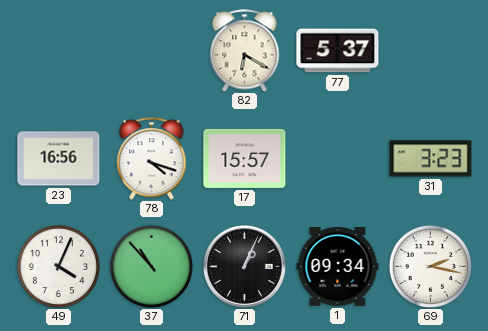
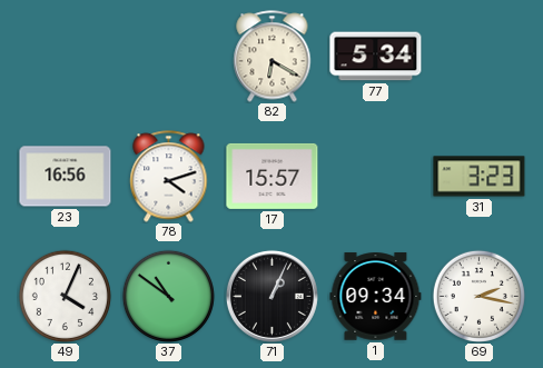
77: 5:37 -> 5:34 (376, 57)
78: 4:18 -> 4:12 (169, 177)
37: 10:53 -> 10:51 (168, 296)
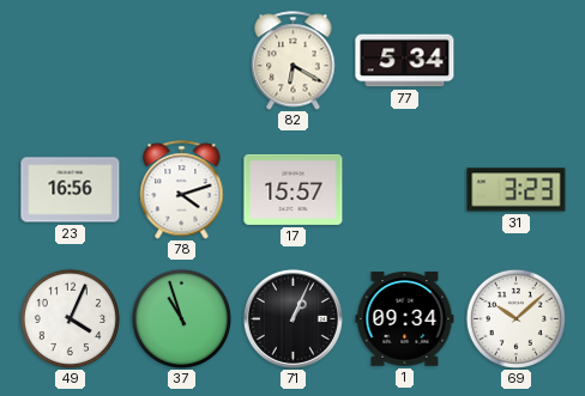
37: 10:51 -> 10:57 (181, 318)
69: 2:17 -> 10:08 (515, 318)
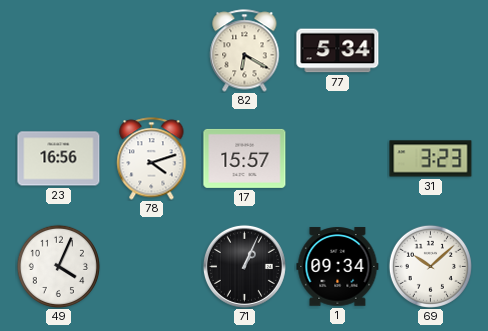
37: 10:57 -> none (181, 318)
